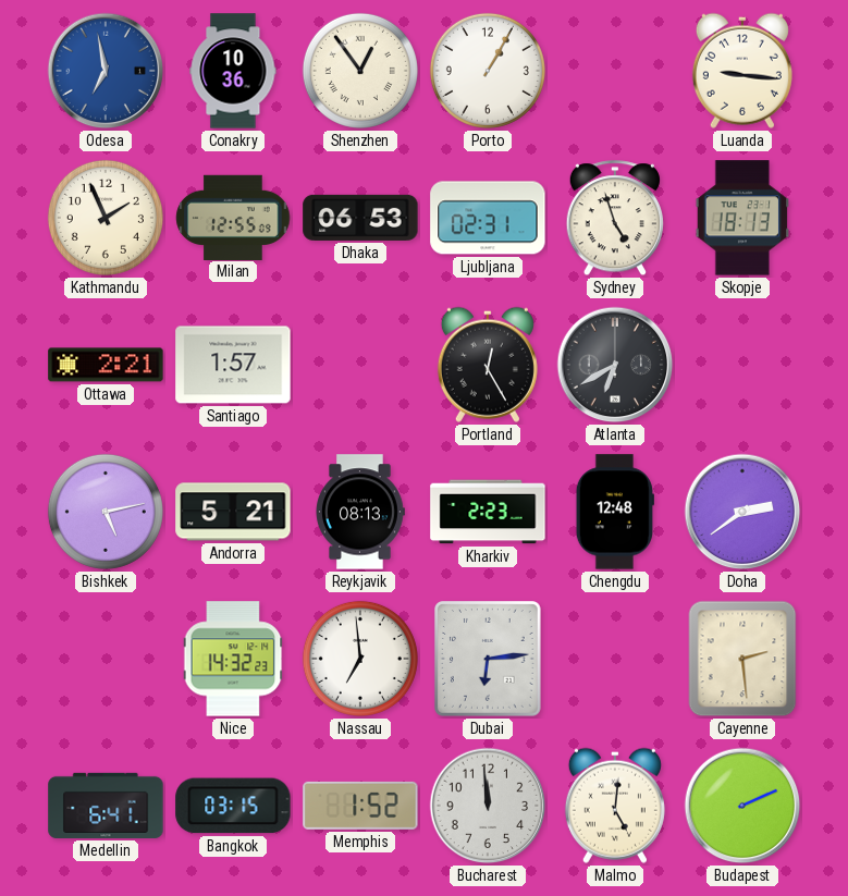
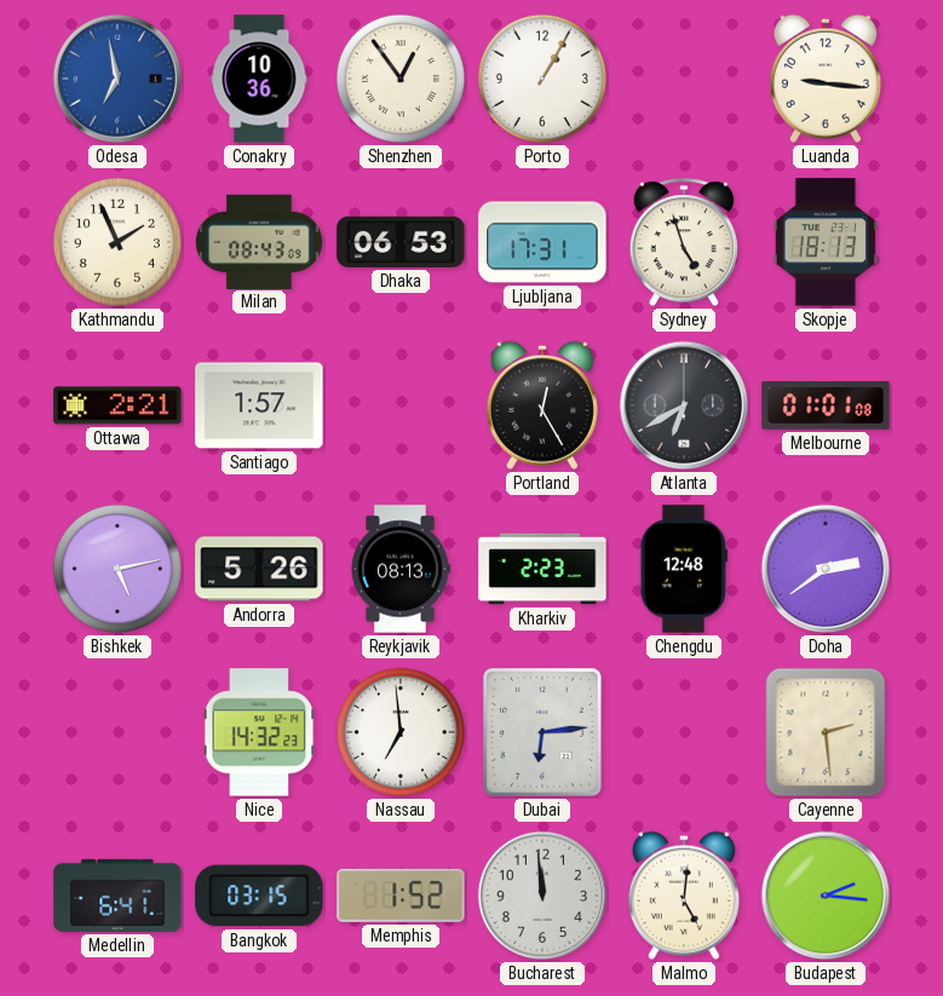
Milan: 12:55 -> 08:43 (259, 241)
Ljubljana: 02:31 -> 17:31 (542, 242)
Melbourne: none -> 01:01 (826, 407)
Andorra: 5:21 -> 5:26 (259, 569)
Budapest: 2:11 -> 2:16 (826, 896)
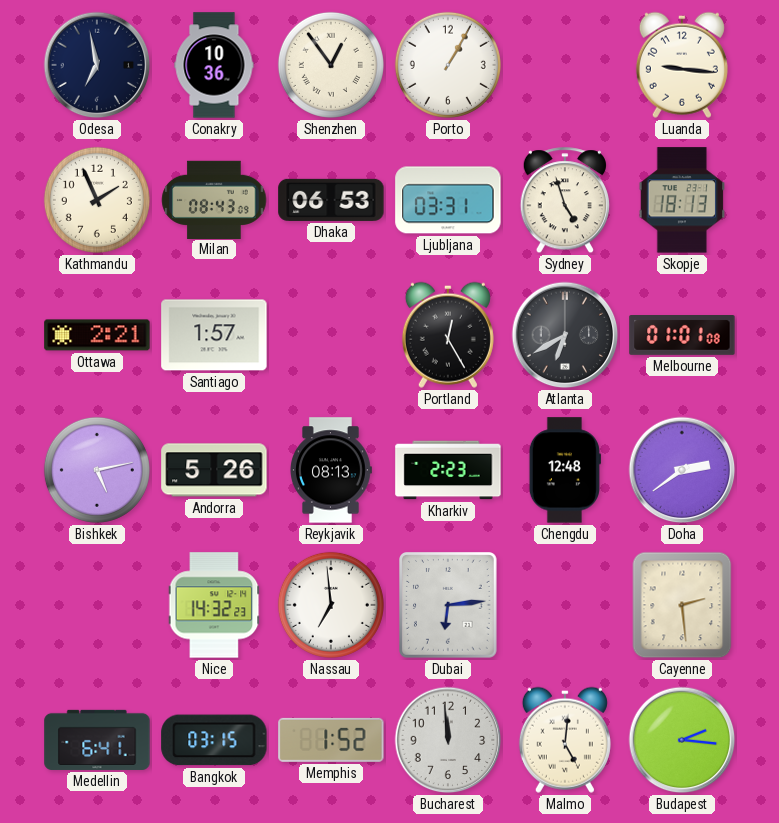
Odesa dial: blue -> navy (97, 65)
Ljubljana: 17:31 -> 03:31 (448, 200)
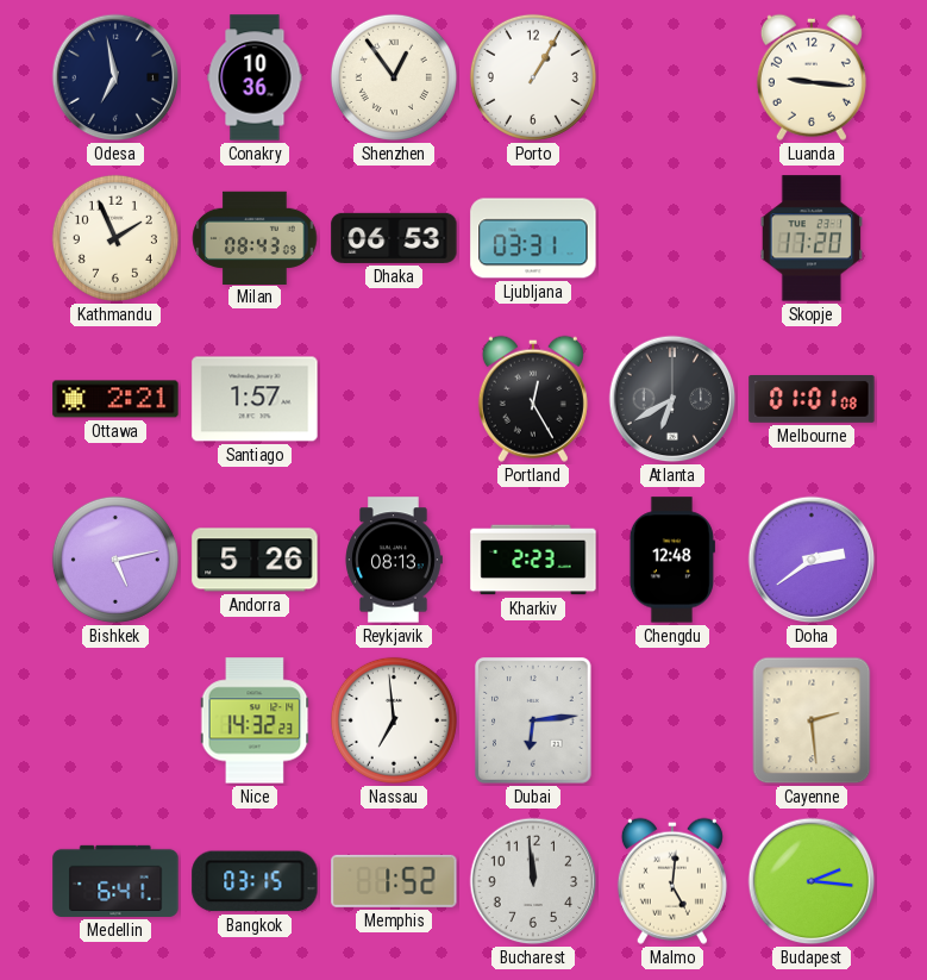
Sydney: 4:57 -> none (565, 201)
Skopje: 18:13 -> 17:20 (812, 238)
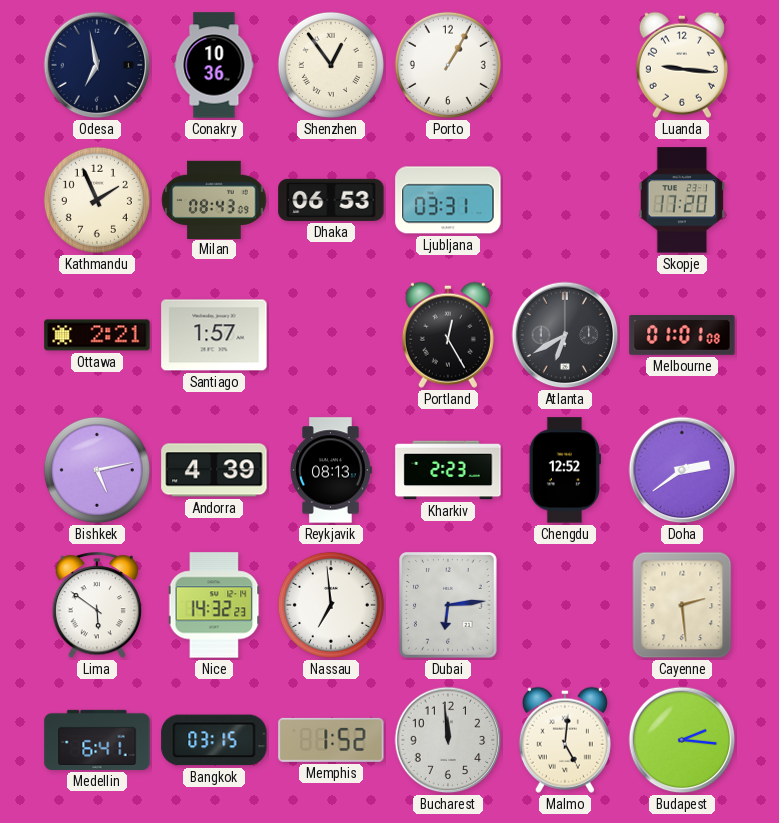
Andorra: 5:26 -> 4:39 (214, 470)
Chengdu: 12:48 -> 12:52 (565, 470)
Lima: none -> 5:51 (97, 606)
